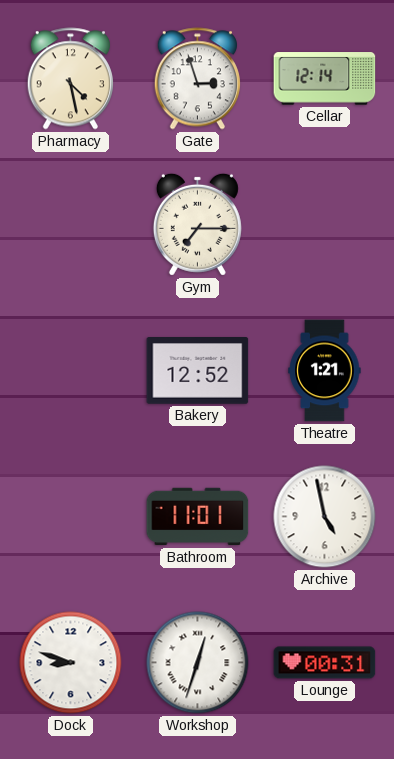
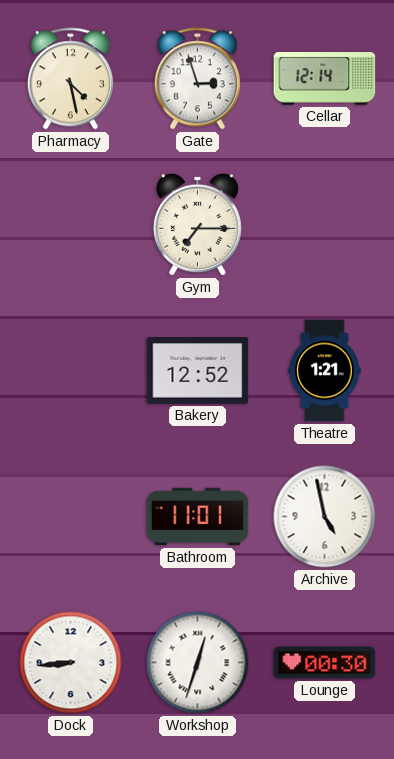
Dock: 8:48 -> 8:44 (71, 663)
Lounge: 00:31 -> 00:30 (325, 663)
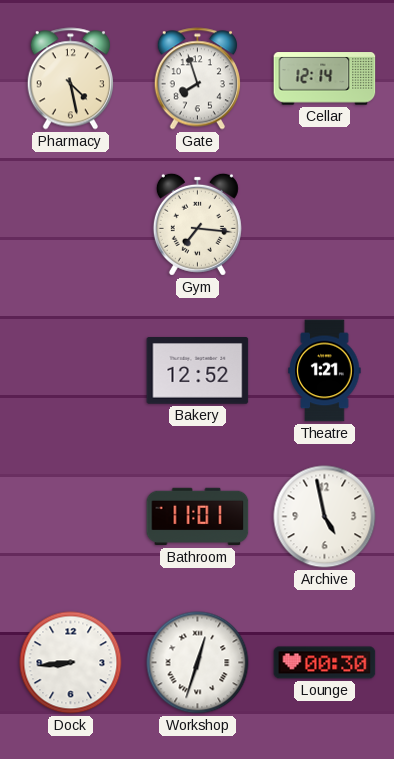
Gate: 2:57 -> 7:57 (197, 79)
Gym: 7:15 -> 7:16 (197, 224)
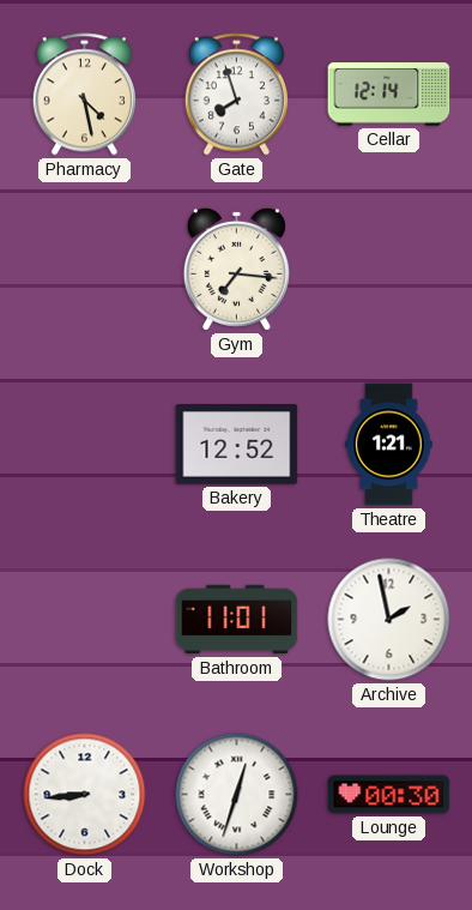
Archive: 4:58 -> 1:58 (389, 620)
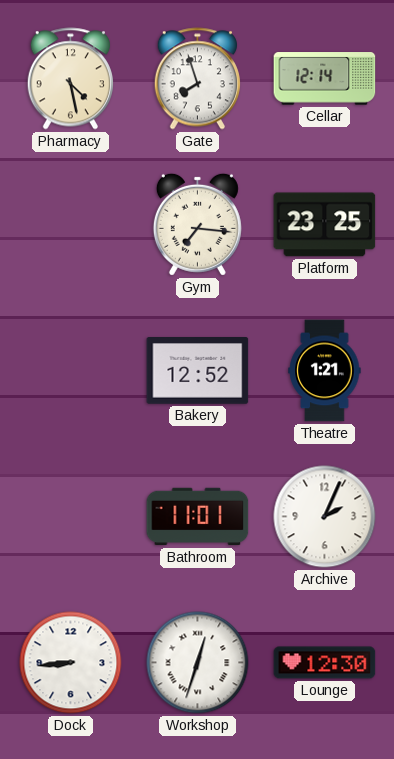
Platform: none -> 23:25 (325, 225)
Archive: 1:58 -> 2:04 (325, 517)
Lounge: 00:30 -> 12:30 (325, 663)
